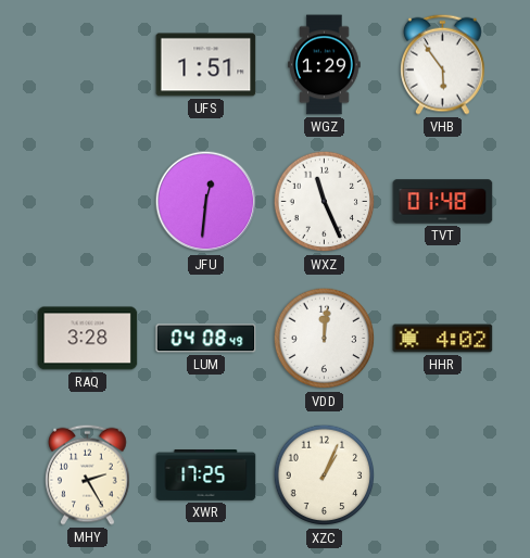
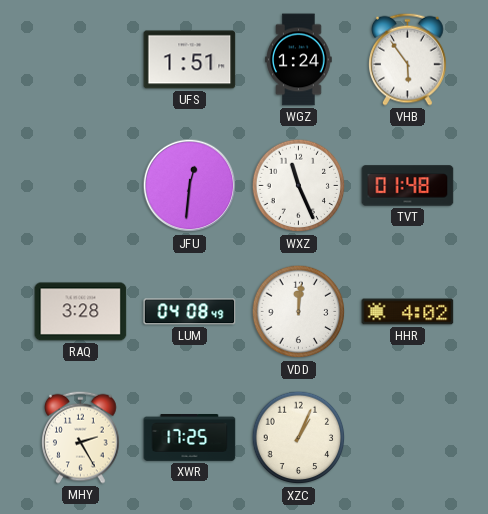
WGZ: 1:29 -> 1:24 (299, 60)
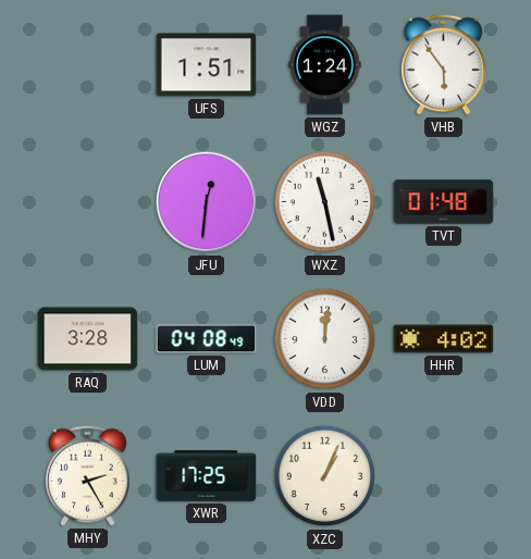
WXZ: 11:26 -> 11:28 (325, 202)
